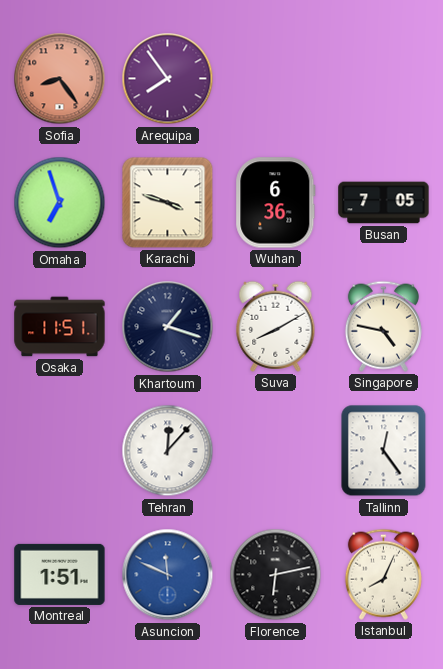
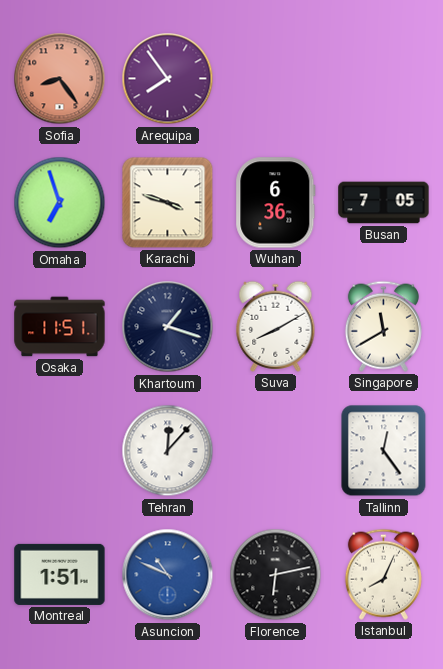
Singapore: 4:47 -> 11:40 (383, 326)
Asuncion: 11:49 -> 10:49 (168, 575)
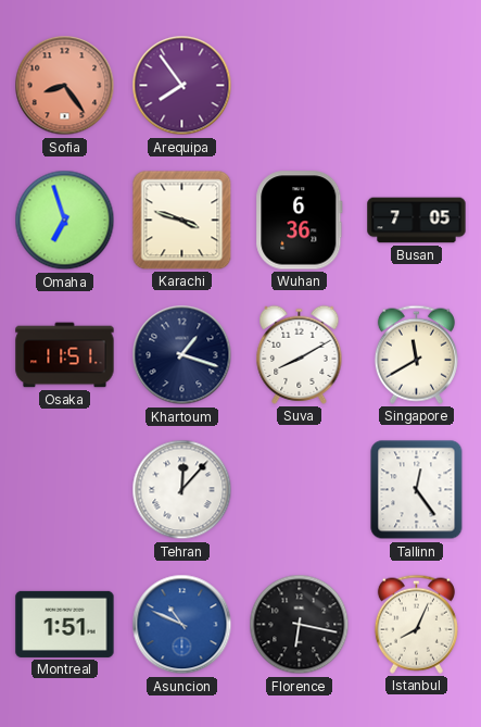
Florence: 6:13 -> 6:17 (300, 625)
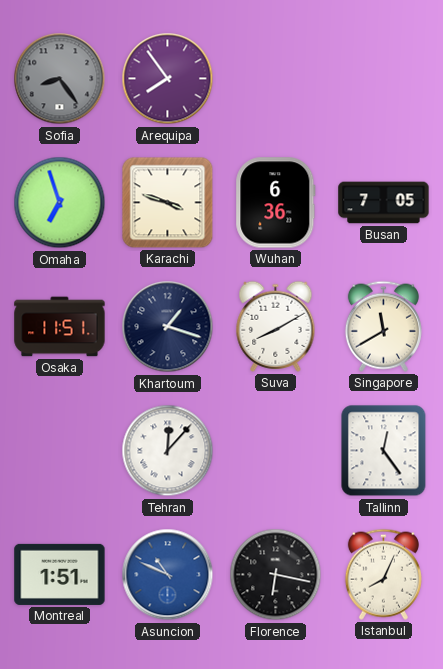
Sofia dial: salmon -> grey (60, 79)
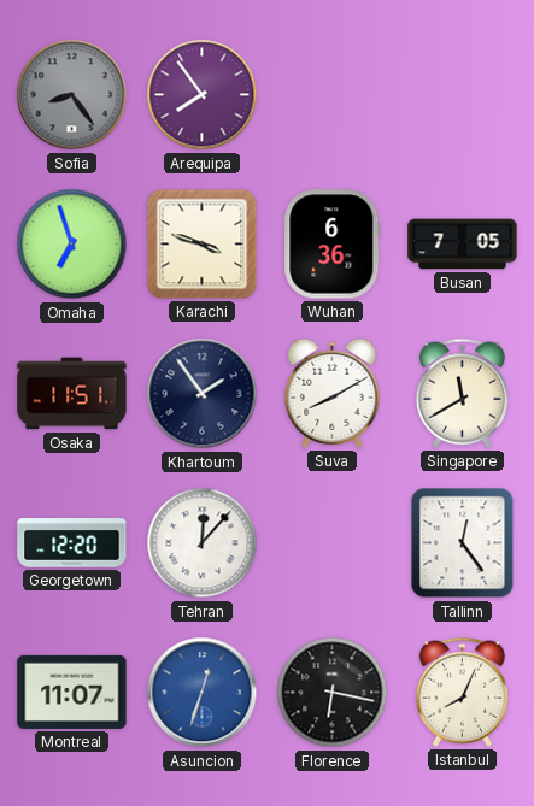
Khartoum: 1:18 -> 1:54 (203, 394)
Georgetown: none -> 12:20 (72, 543)
Montreal: 1:51 -> 11:07 (72, 692)
Asuncion: 10:49 -> 12:33 (203, 693)
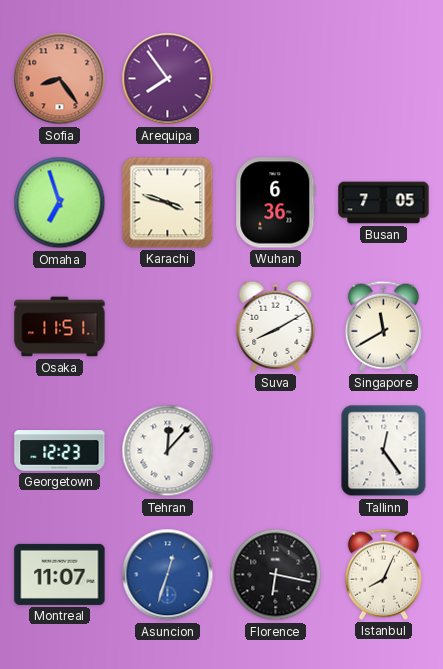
Sofia dial: grey -> salmon (60, 79)
Khartoum: 1:54 -> none (203, 394)
Georgetown: 12:20 -> 12:23 (60, 451)
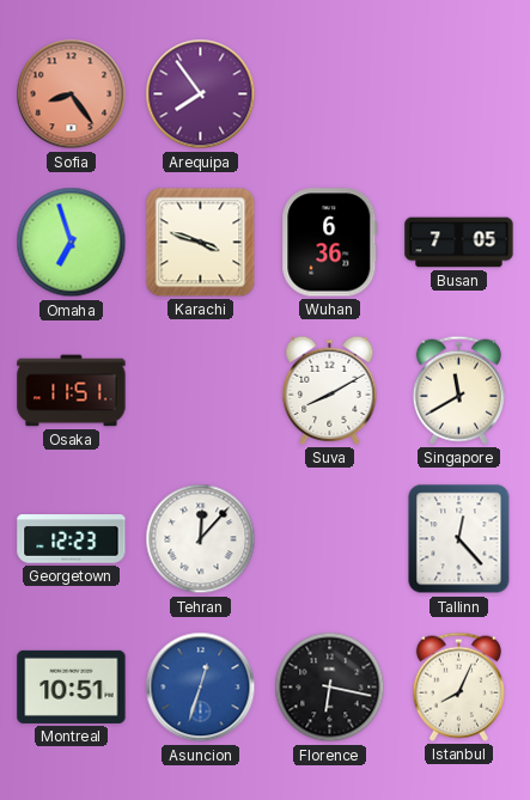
Tallinn: 12:24 -> 12:23 (459, 539)
Montreal: 11:07 -> 10:51 (72, 686)
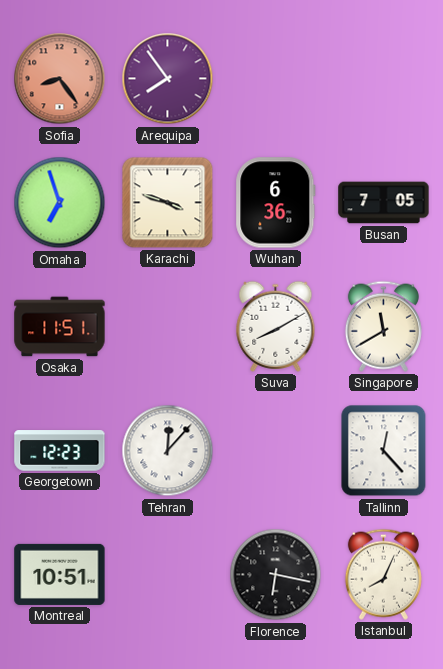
Asuncion: 12:33 -> none (201, 688)
